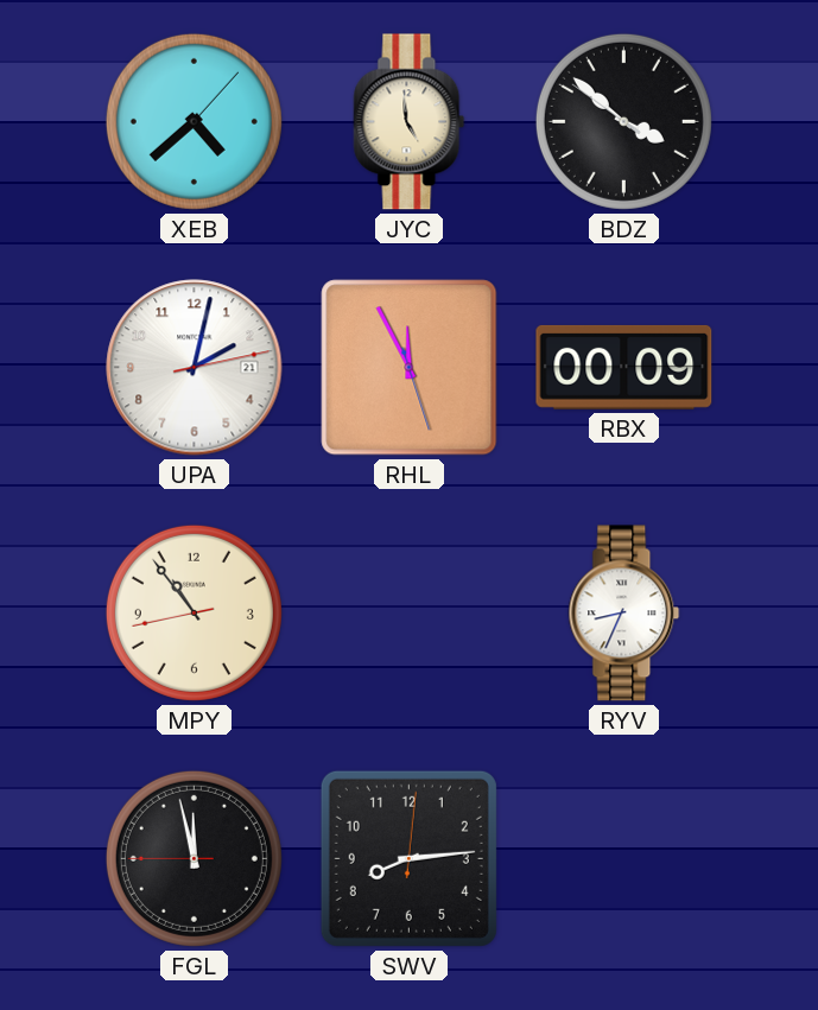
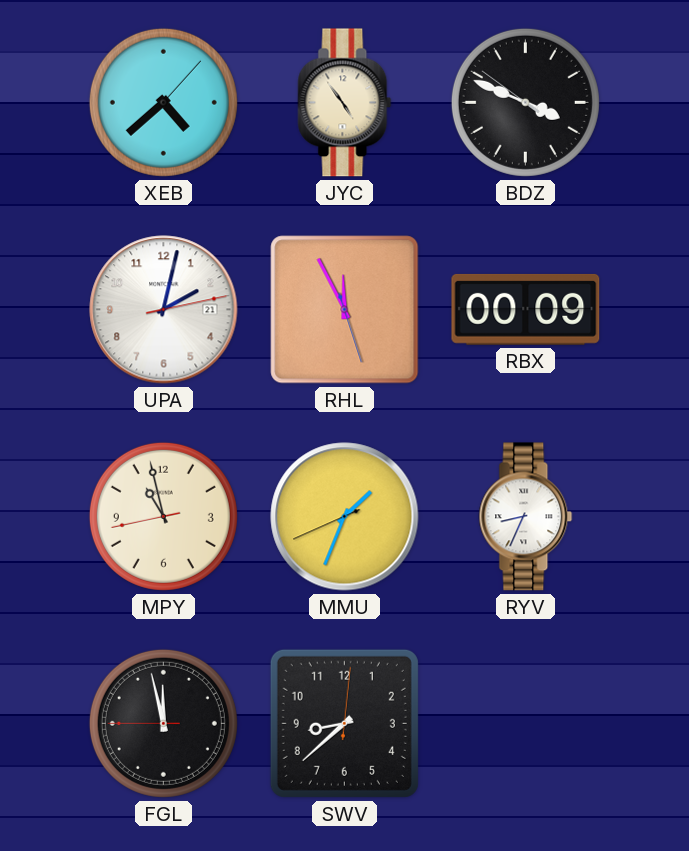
JYC: 4:59 -> 4:54 (345, 103)
BDZ: 3:51 -> 3:48 (525, 102)
MPY: 10:53 -> 10:57 (163, 516)
MMU: none -> 1:33 (345, 517)
SWV: 8:14 -> 8:38 (344, 723)
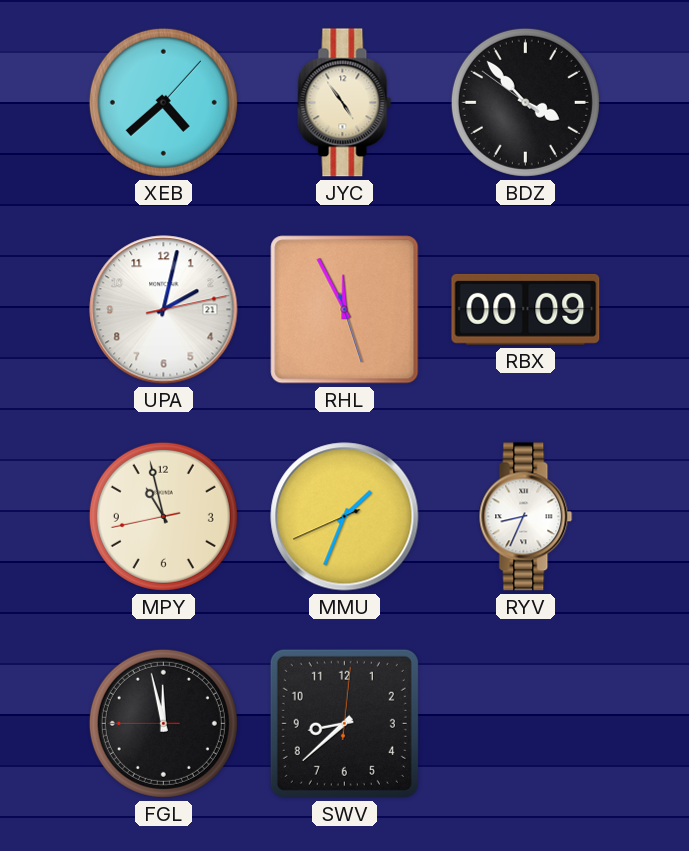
BDZ: 3:48 -> 3:52 (525, 102)
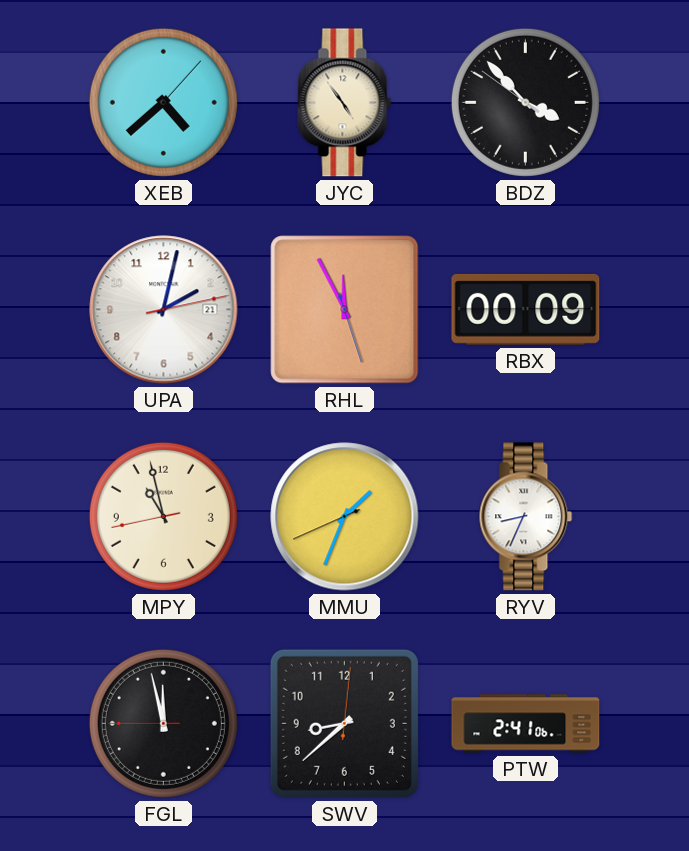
PTW: none -> 2:41 (526, 724)
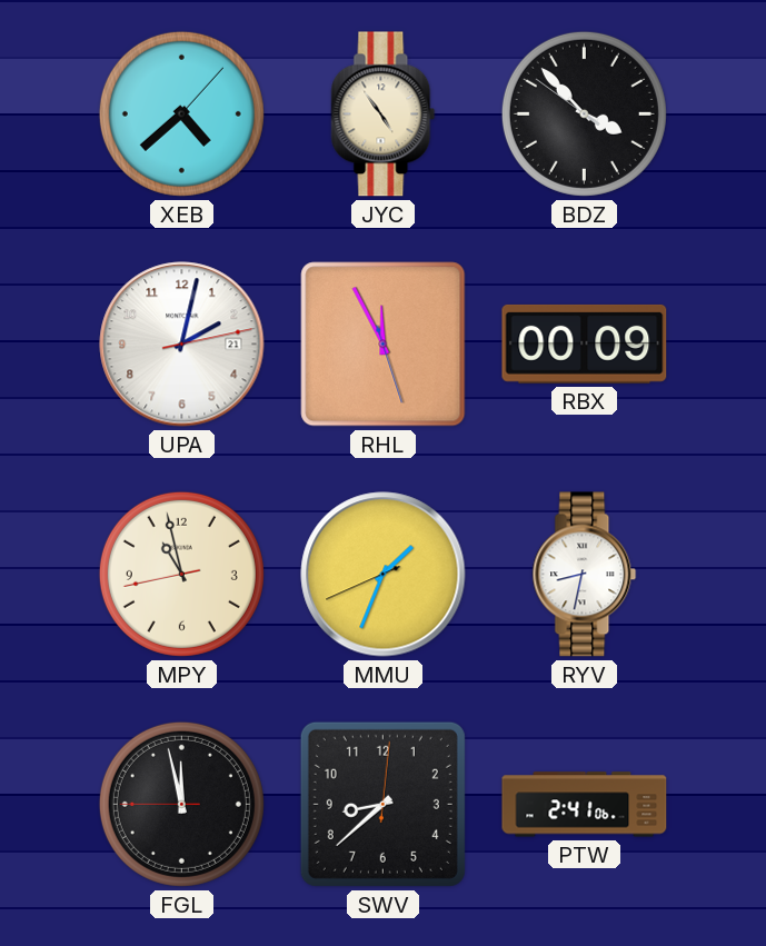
RYV: 8:34 -> 8:32 (585, 575)
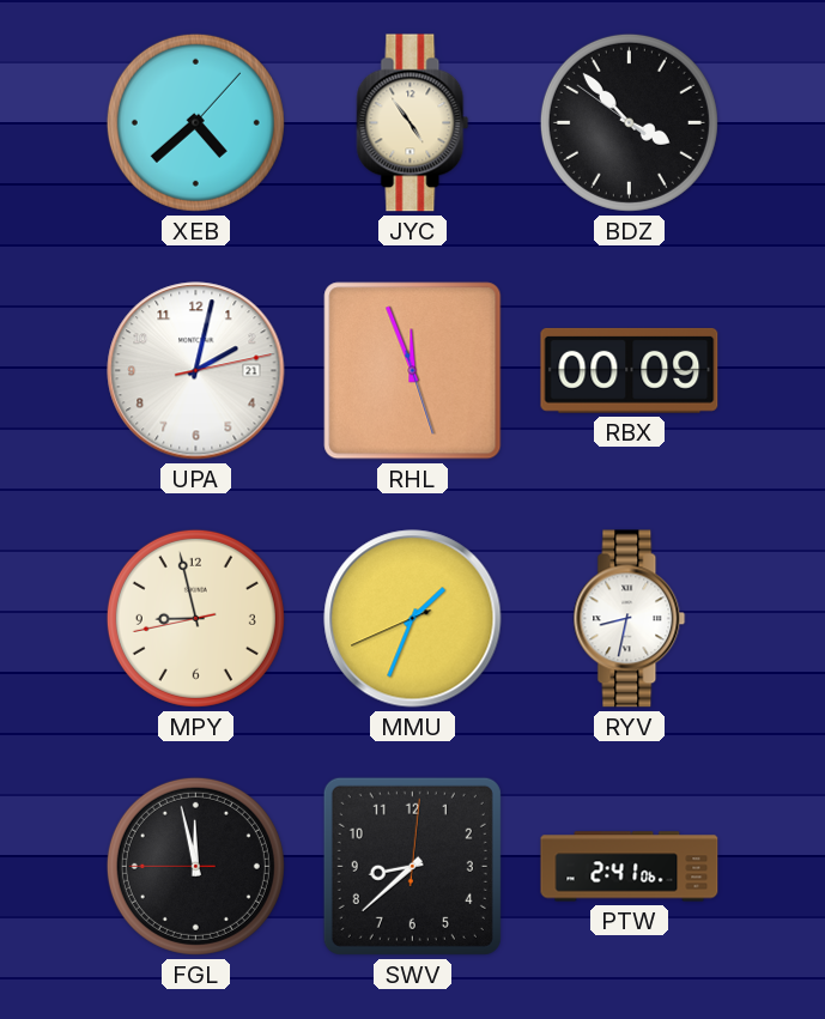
RHL: 11:55 -> 11:56 (413, 371)
MPY: 10:57 -> 8:57 (195, 618)
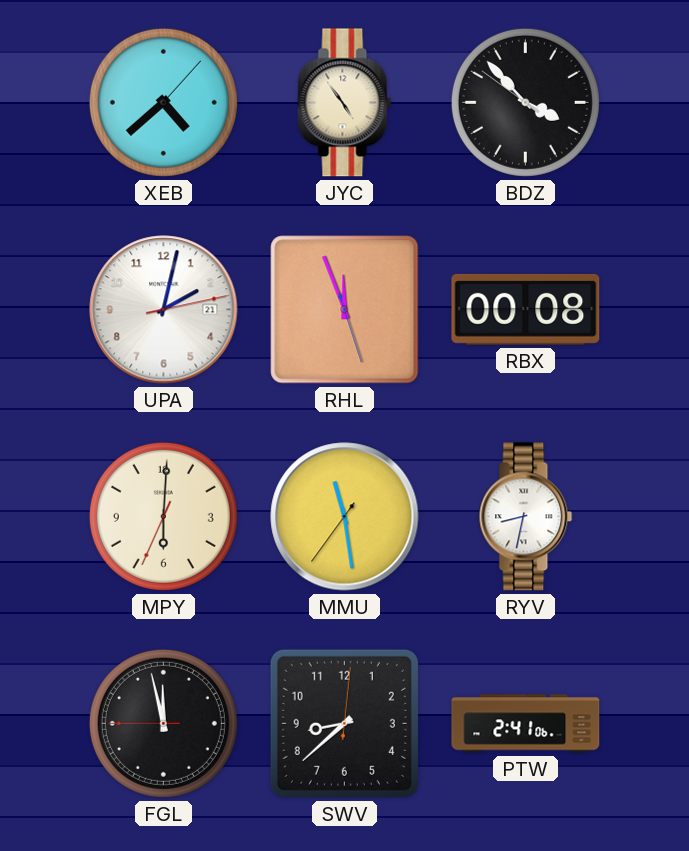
RBX: 00:09 -> 00:08 (526, 309)
MPY: 8:57 -> 6:00 (163, 516)
MMU: 1:33 -> 11:28 (345, 517)
